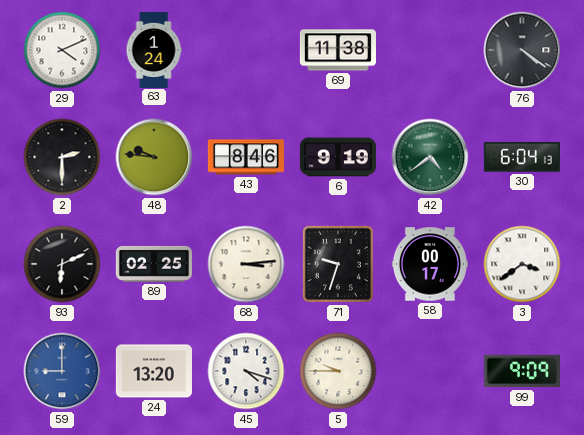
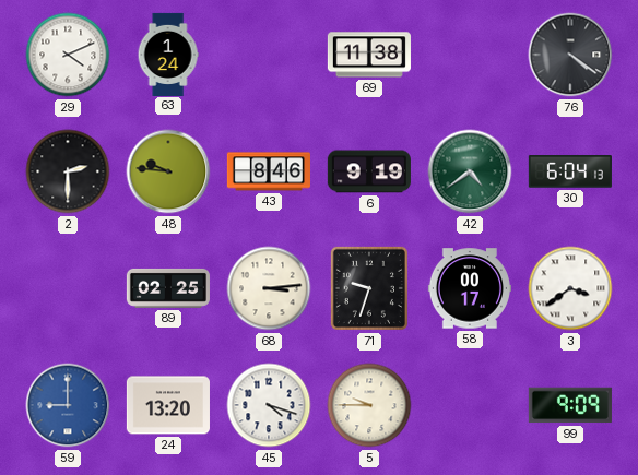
93: 6:11 -> none (62, 264)
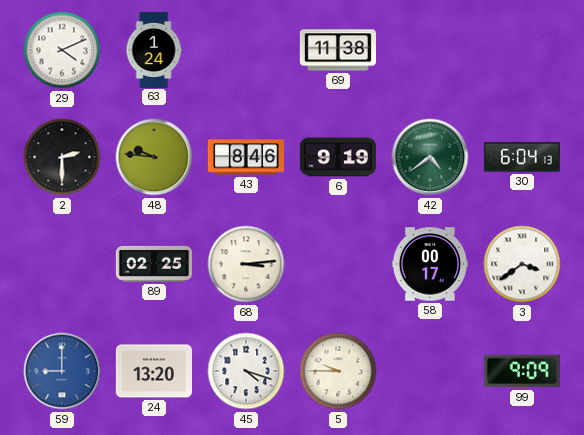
76: 4:21 -> none (570, 55)
71: 9:33 -> none (369, 288)
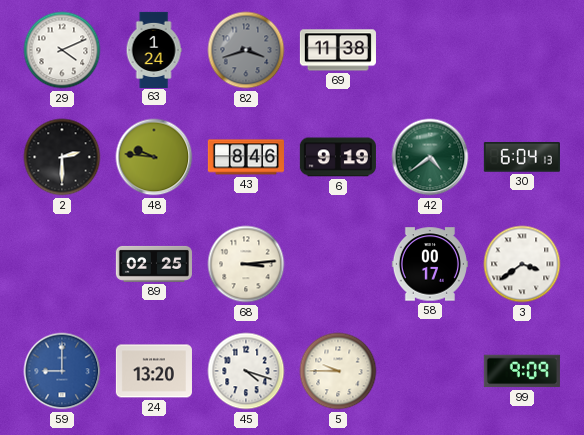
82: none -> 3:42 (246, 50)
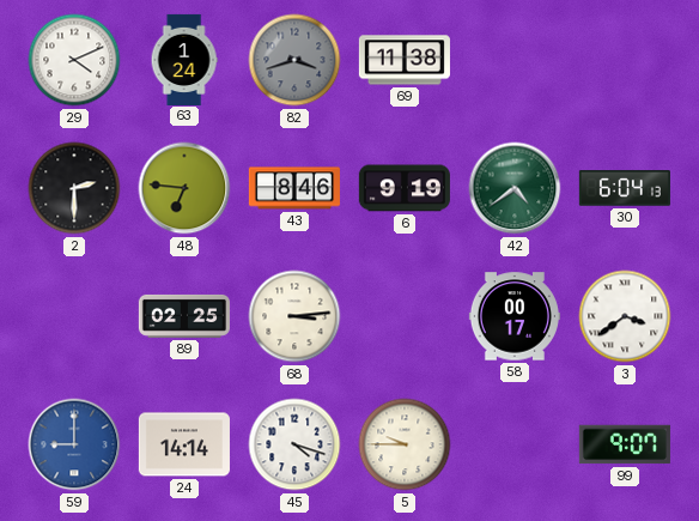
48: 9:46 -> 6:46 (184, 188)
24: 13:20 -> 14:14 (184, 444)
99: 9:09 -> 9:07 (625, 444)
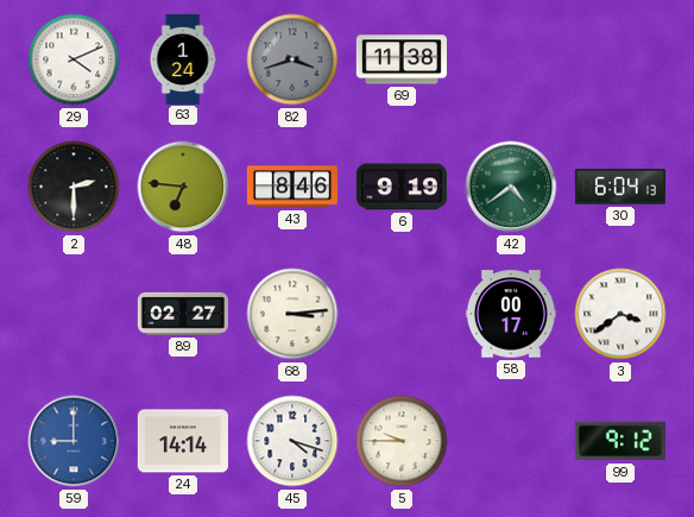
89: 02:25 -> 02:27 (183, 314)
99: 9:07 -> 9:12 (620, 441)
